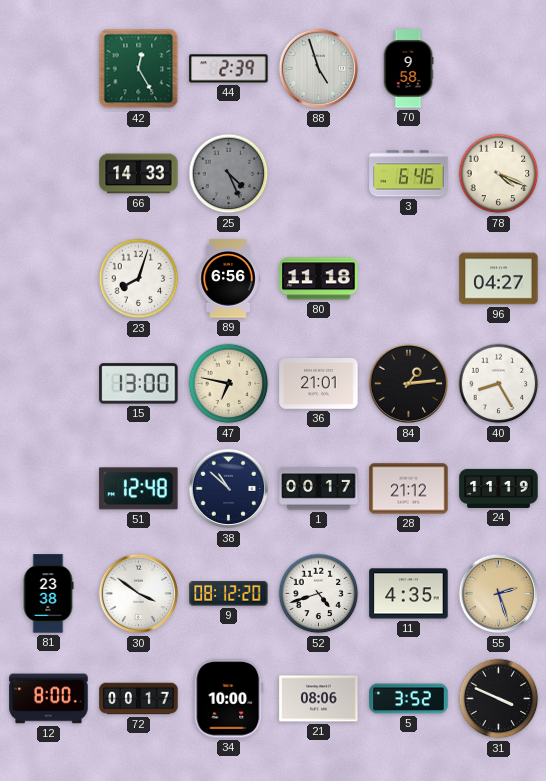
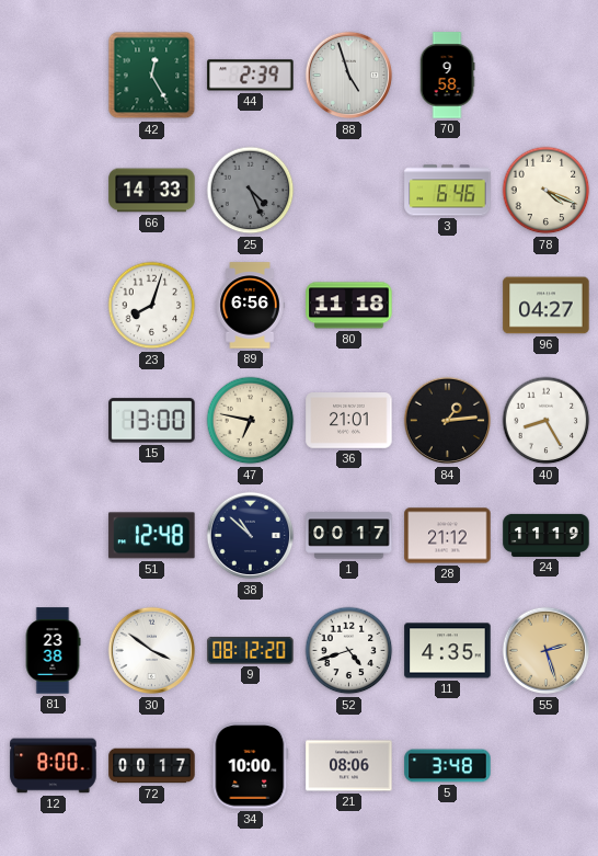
5: 3:52 -> 3:48 (448, 766)
31: 3:49 -> none (499, 699)
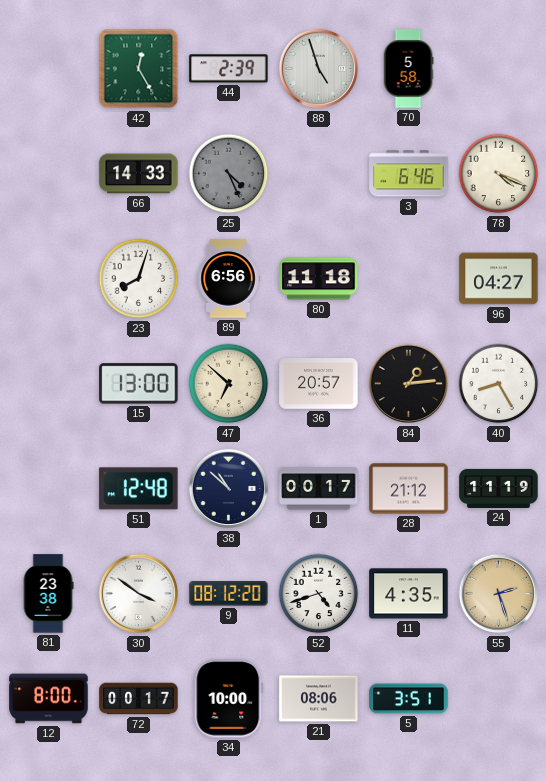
70: 9:58 -> 5:58 (408, 69)
47: 6:47 -> 6:52 (229, 384)
36: 21:01 -> 20:57 (319, 384)
5: 3:48 -> 3:51 (409, 699)
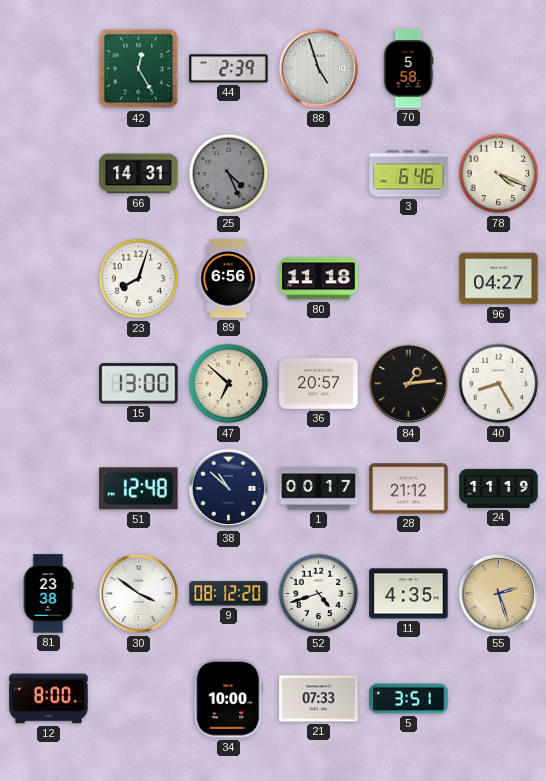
66: 14:33 -> 14:31 (139, 174)
72: 00:17 -> none (139, 699)
21: 08:06 -> 07:33 (319, 699)
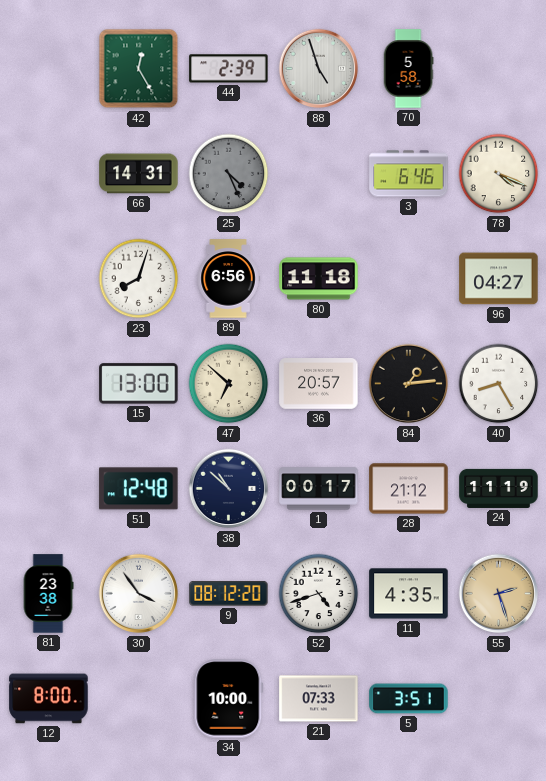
30: 3:51 -> 3:54 (139, 594)
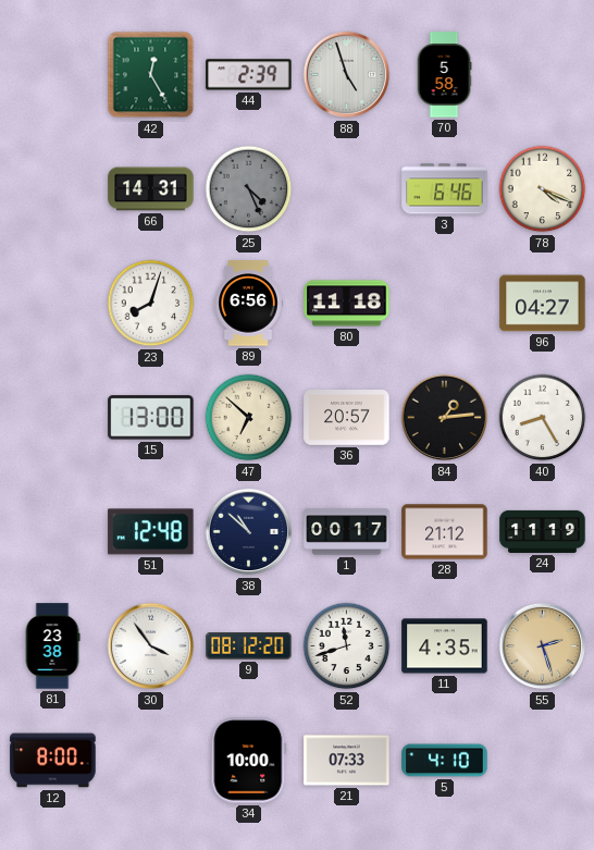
52: 4:42 -> 11:42 (347, 646)
5: 3:51 -> 4:10 (445, 761)
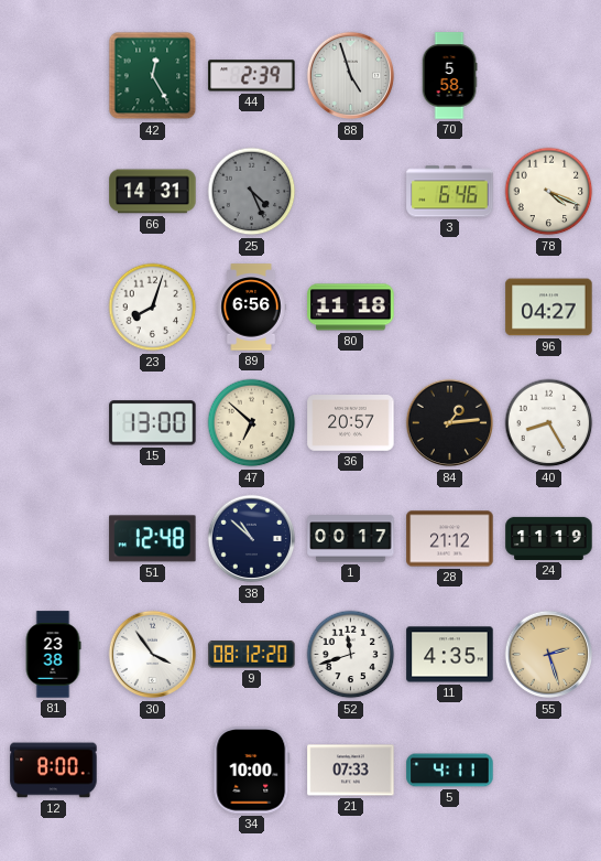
5: 4:10 -> 4:11 (450, 771)
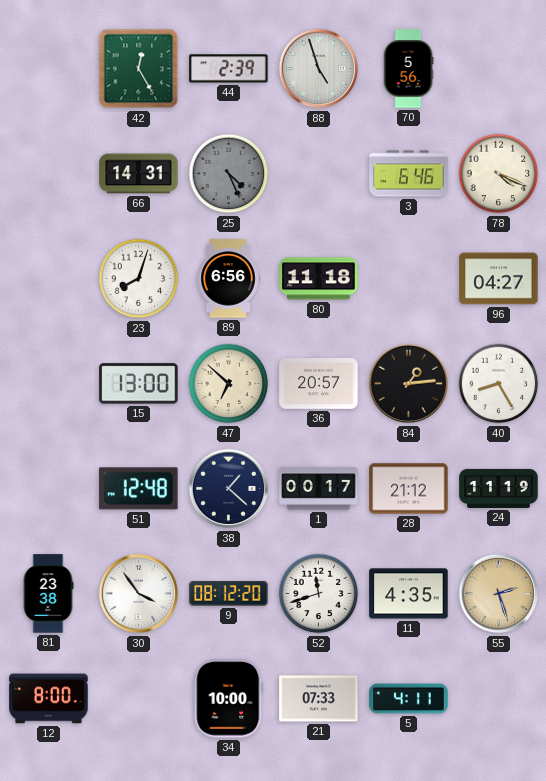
70: 5:58 -> 5:56 (408, 69)
38: 10:52 -> 1:22 (229, 489)
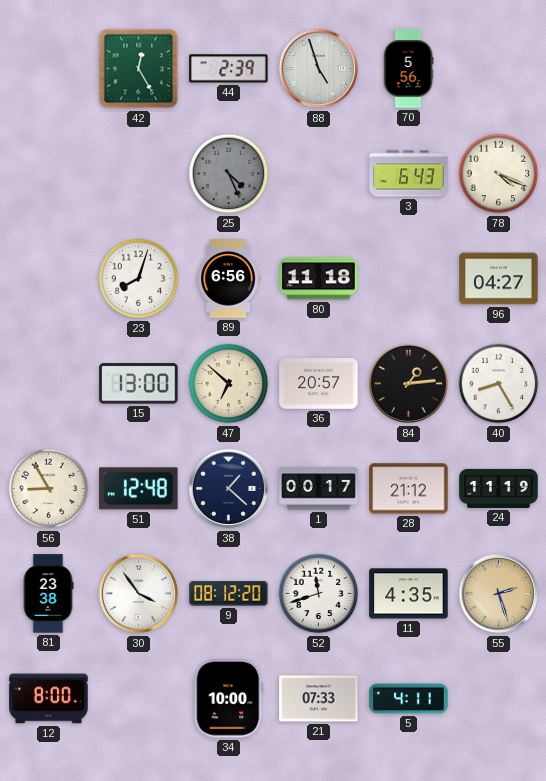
66: 14:31 -> none (139, 174)
3: 6:46 -> 6:43 (409, 174)
56: none -> 8:55 (49, 489)
